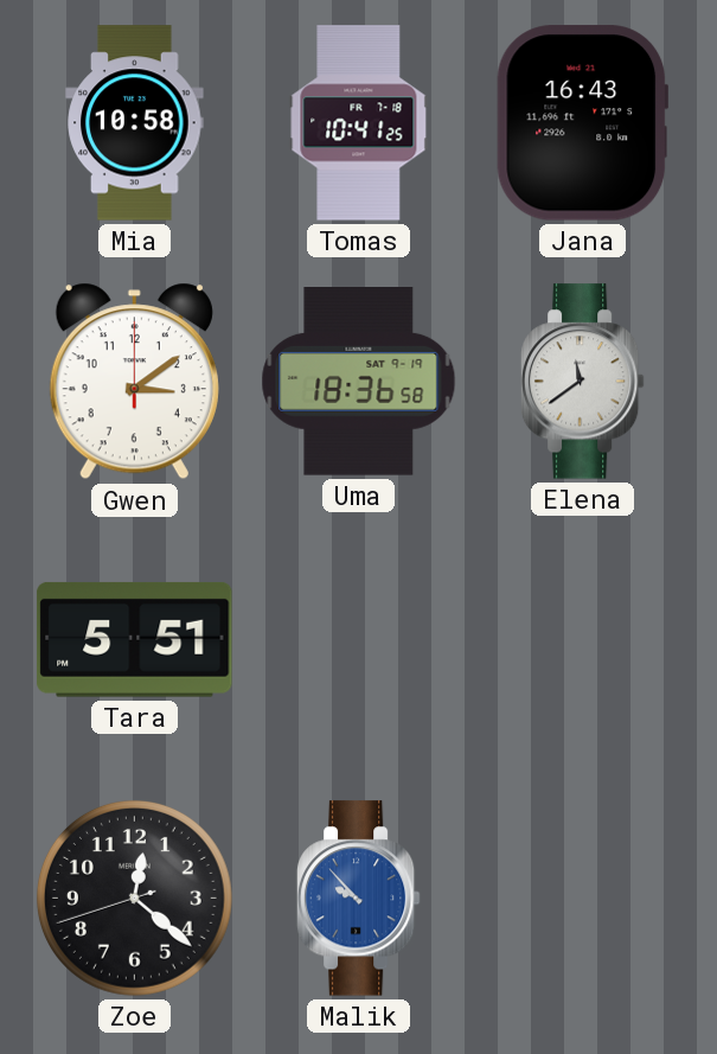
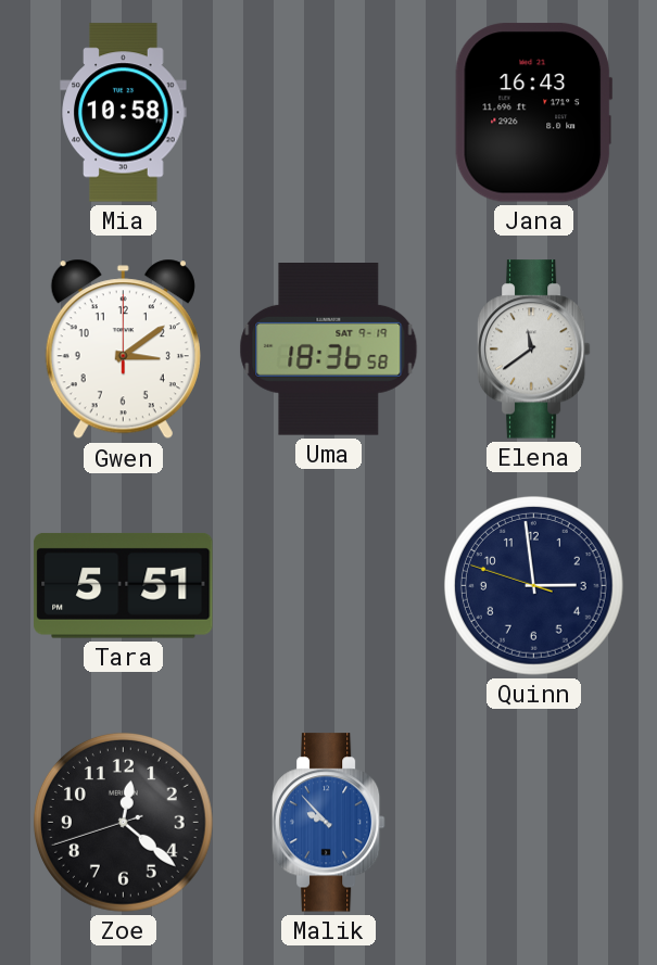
Tomas: 10:41 -> none (359, 123)
Quinn: none -> 2:58 (533, 585)
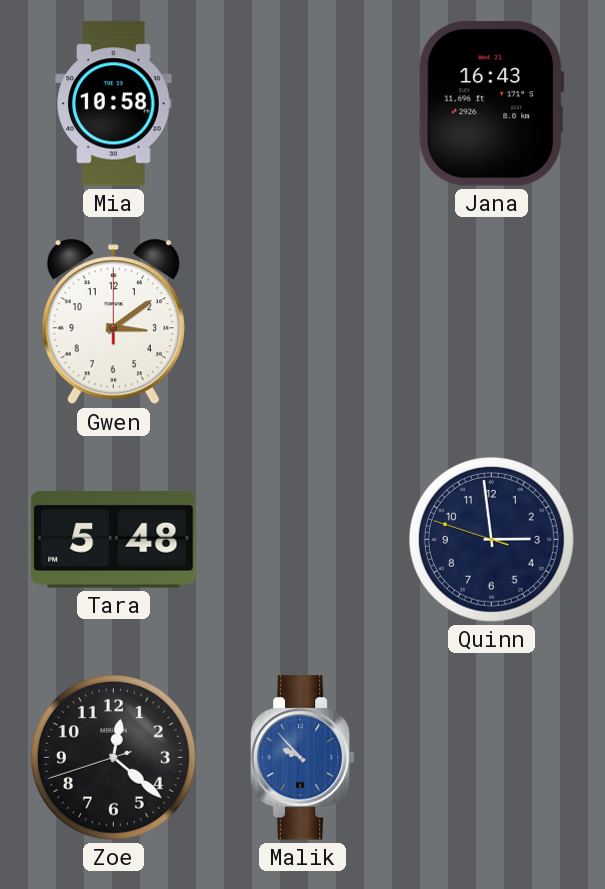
Uma: 18:36 -> none (329, 350)
Elena: 11:39 -> none (533, 350)
Tara: 5:51 -> 5:48 (114, 539)
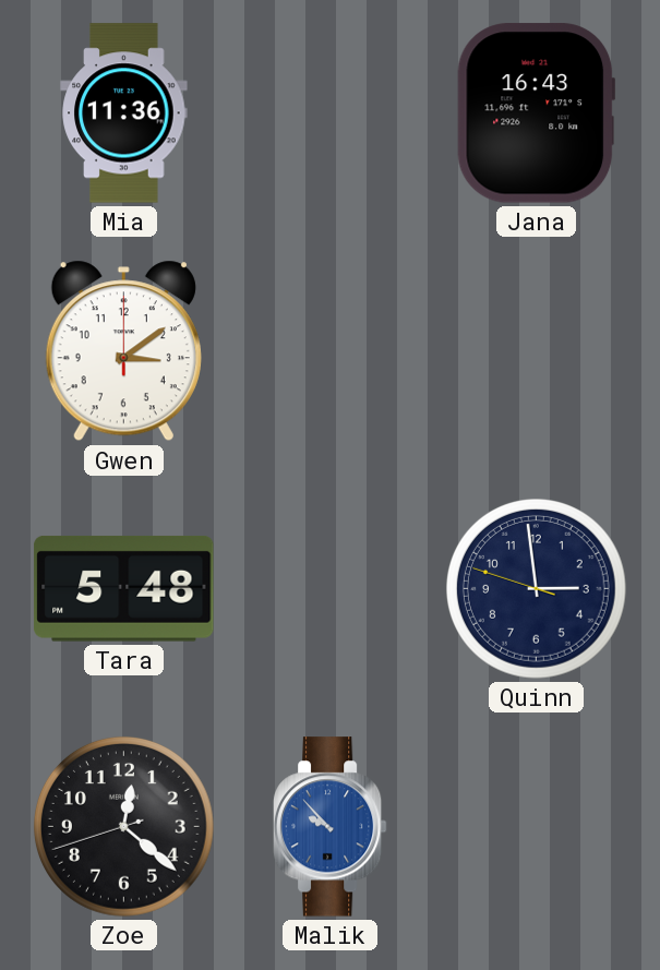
Mia: 10:58 -> 11:36 (124, 113)
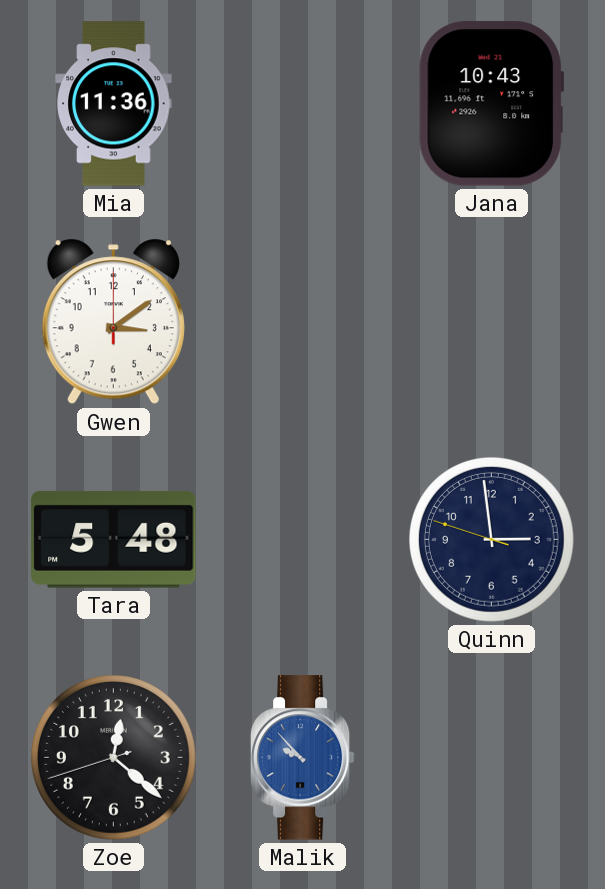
Jana: 16:43 -> 10:43 (492, 104)
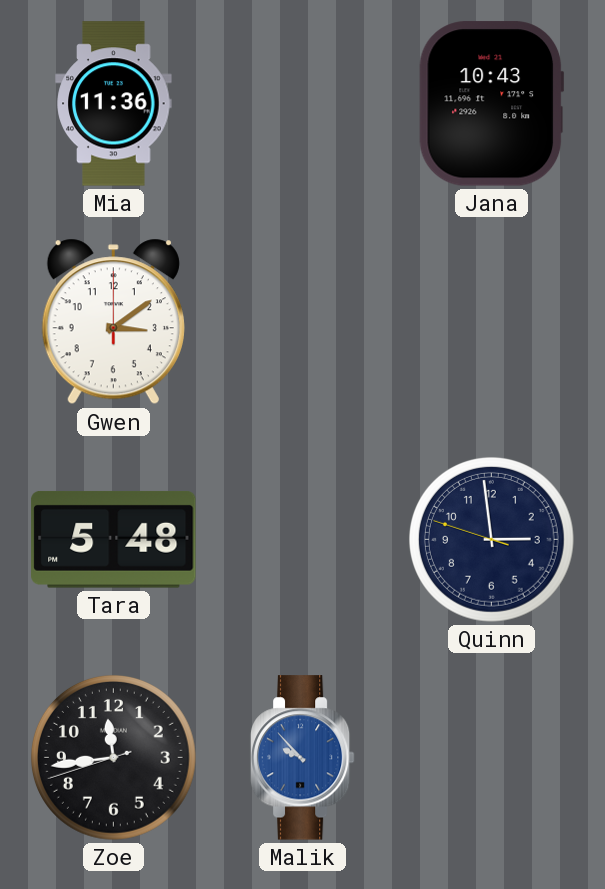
Zoe: 12:21 -> 11:43 (113, 757)
